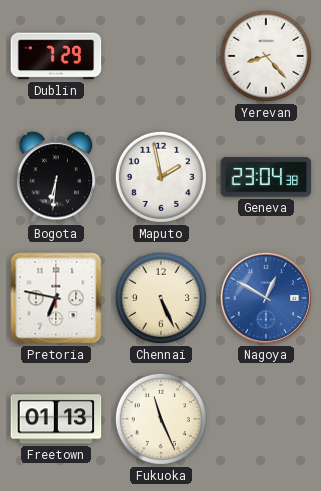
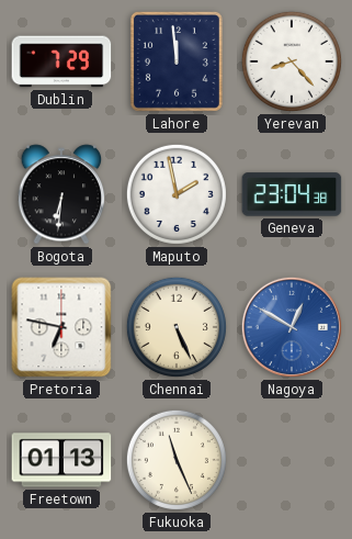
Lahore: none -> 11:59 (177, 61)
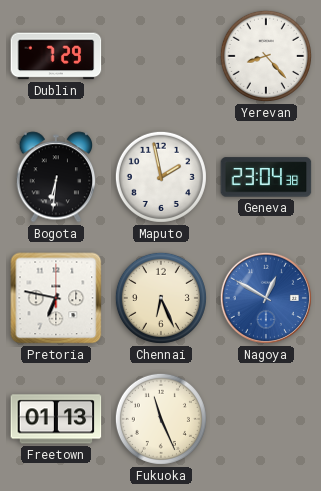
Lahore: 11:59 -> none (177, 61)
Chennai: 5:26 -> 6:26 (161, 298)
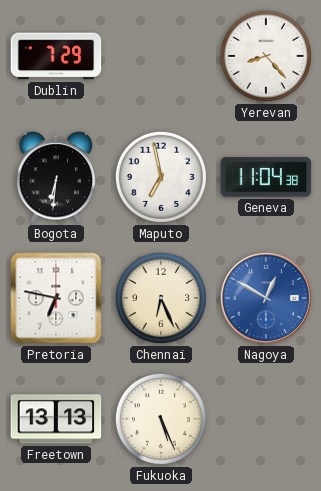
Maputo: 1:58 -> 6:58 (161, 177)
Geneva: 23:04 -> 11:04 (266, 177)
Freetown: 01:13 -> 13:13 (56, 419)
Fukuoka: 11:26 -> 5:26 (161, 419)
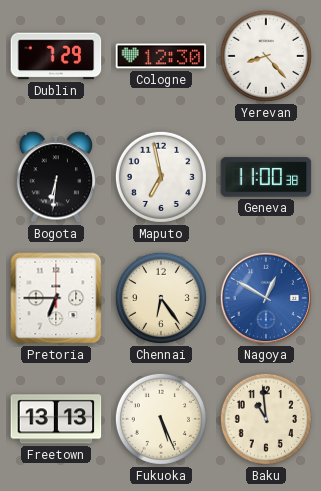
Cologne: none -> 12:30 (161, 56)
Geneva: 11:04 -> 11:00 (266, 177)
Pretoria: 6:47 -> 6:45 (56, 298)
Chennai: 6:26 -> 6:24 (161, 298)
Baku: none -> 10:59 (266, 419)
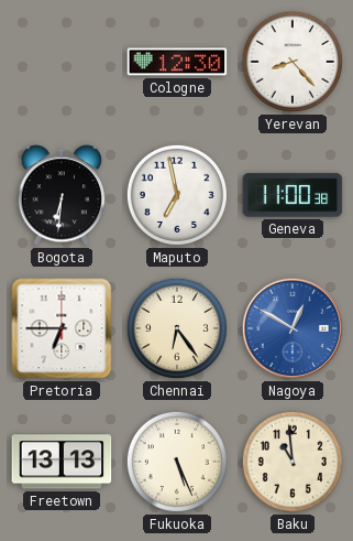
Dublin: 7:29 -> none (56, 56)
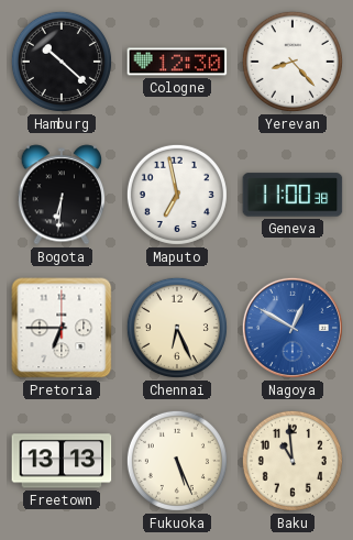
Hamburg: none -> 10:22 (62, 62)
Chennai: 6:24 -> 6:26 (177, 328)
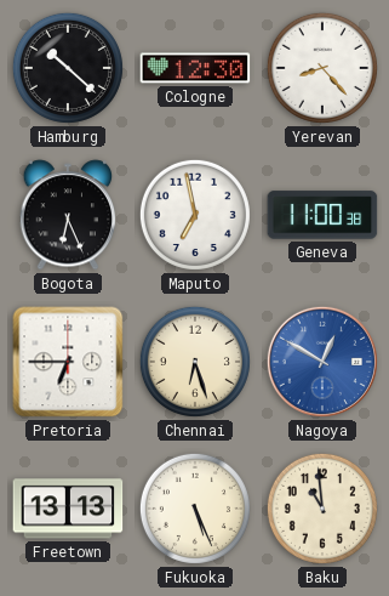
Bogota: 6:31 -> 6:26 (68, 215)
Chennai: 6:26 -> 6:27 (195, 362)
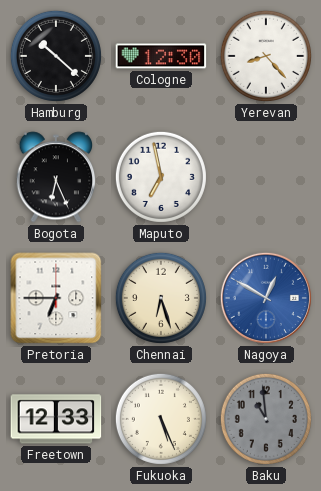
Geneva: 11:00 -> none (322, 215)
Freetown: 13:13 -> 12:33 (56, 419)
Baku dial: cream -> grey (266, 419)
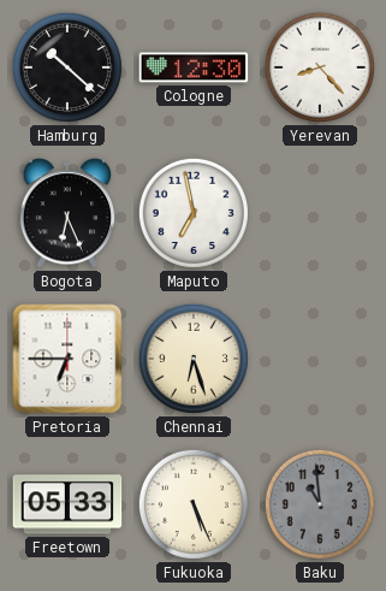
Nagoya: 12:50 -> none (266, 298)
Freetown: 12:33 -> 05:33 (67, 504)
